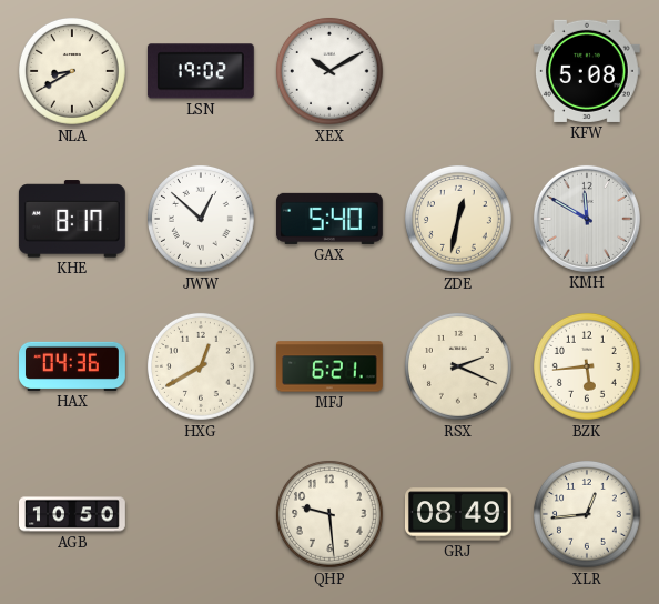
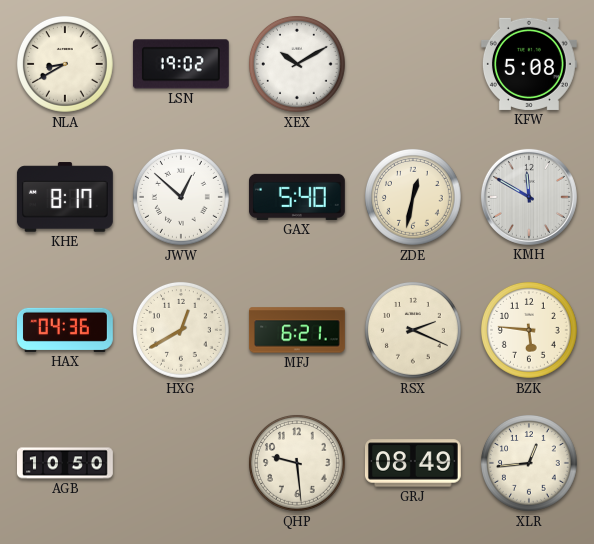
BZK: 5:44 -> 5:46 (529, 330)
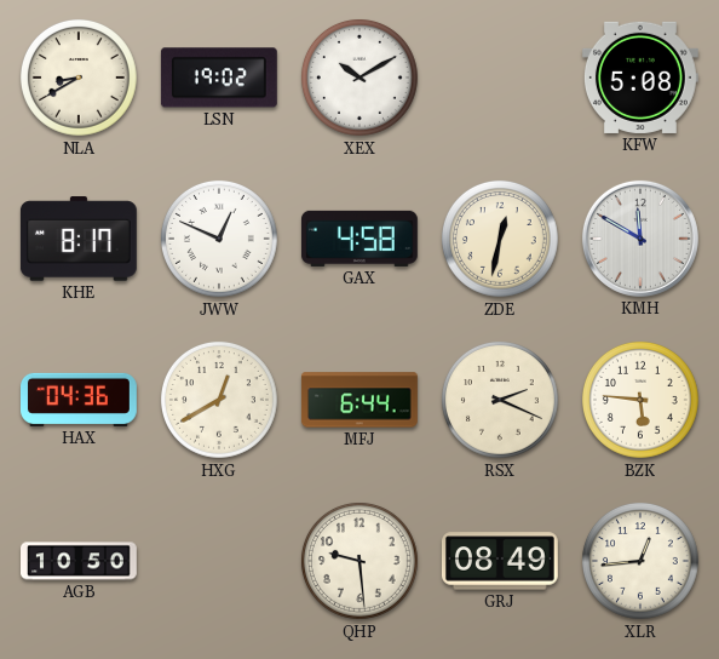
JWW: 12:52 -> 12:49 (219, 239)
GAX: 5:40 -> 4:58 (359, 239)
MFJ: 6:21 -> 6:44 (359, 400)
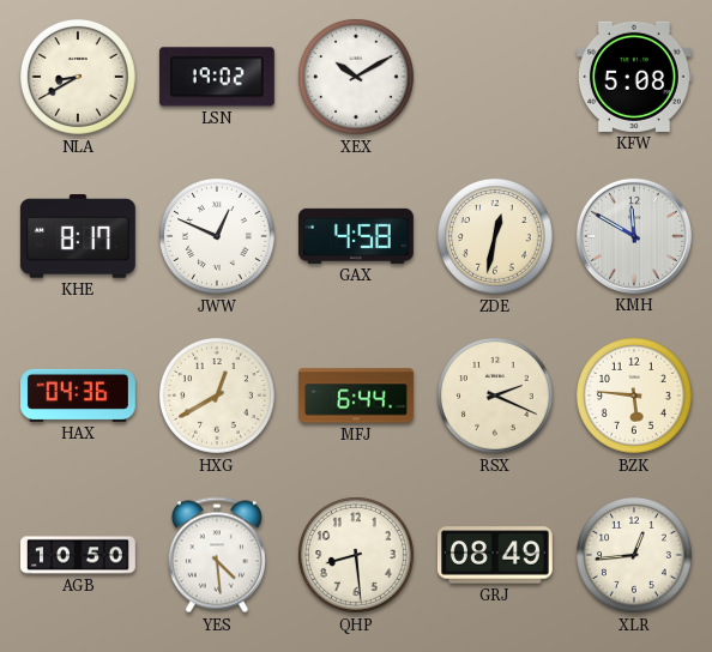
YES: none -> 4:29 (217, 555)
QHP: 9:29 -> 8:29 (356, 555)
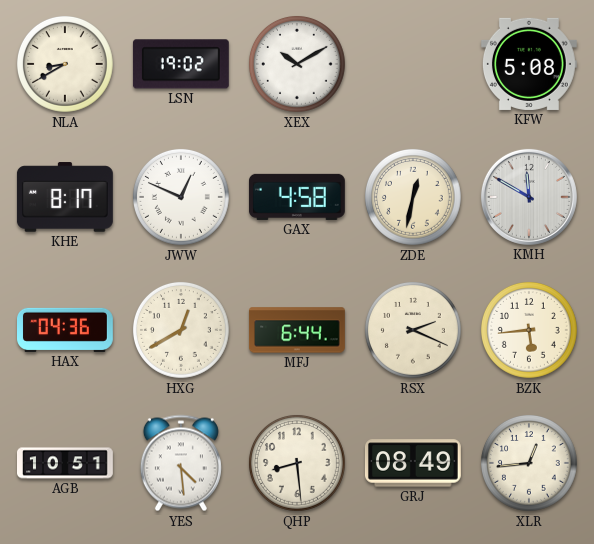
BZK: 5:46 -> 5:44 (529, 330)
AGB: 10:50 -> 10:51 (66, 463)
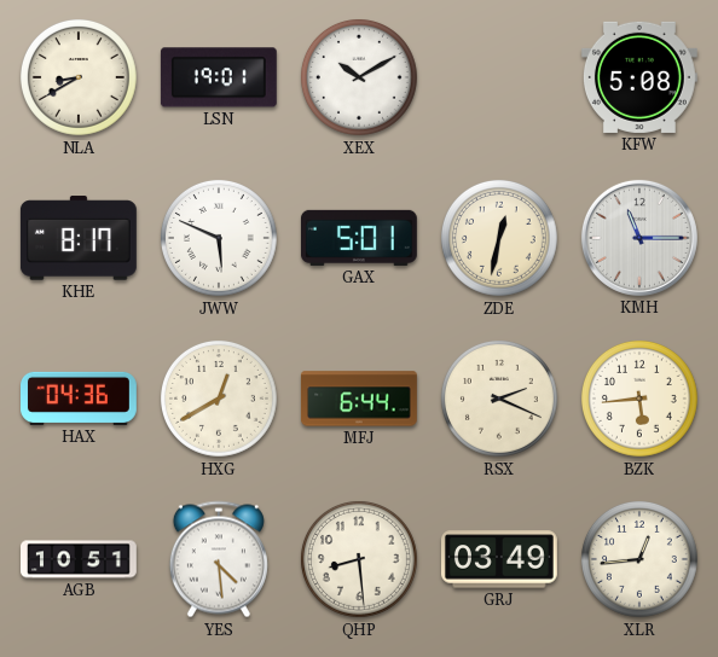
LSN: 19:02 -> 19:01 (219, 77)
JWW: 12:49 -> 5:49 (219, 238)
GAX: 4:58 -> 5:01 (359, 238)
KMH: 11:50 -> 11:15 (639, 238)
GRJ: 08:49 -> 03:49 (499, 559)
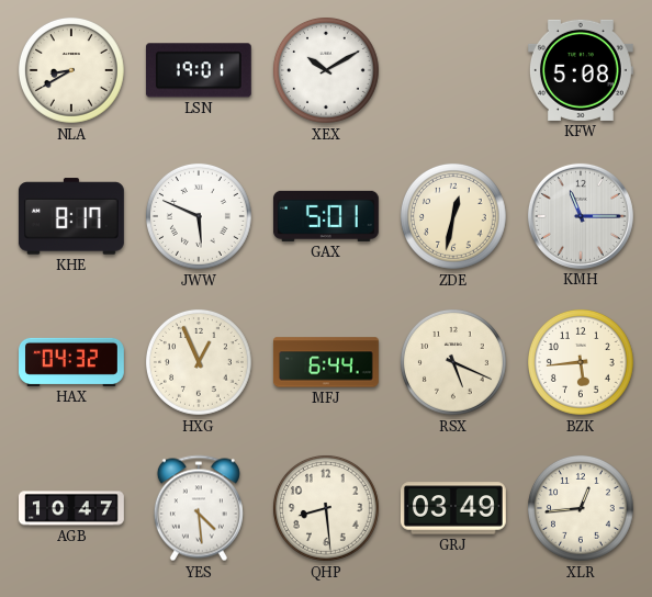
HAX: 04:36 -> 04:32 (72, 362)
HXG: 12:40 -> 12:56 (199, 362)
RSX: 2:19 -> 5:19 (453, 362)
AGB: 10:51 -> 10:47 (72, 508)
